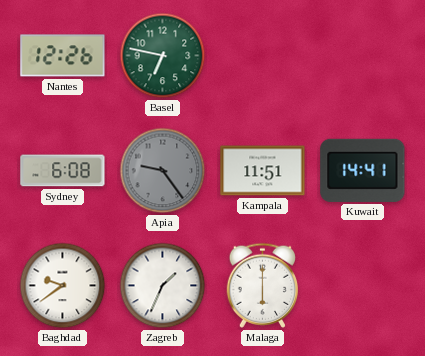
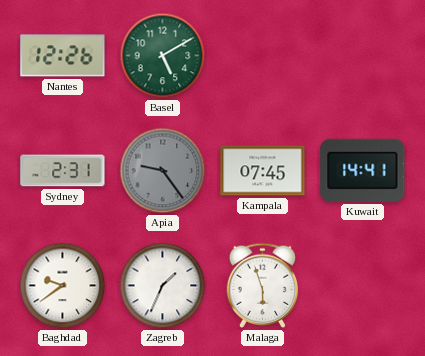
Basel: 6:47 -> 5:10 (163, 56)
Sydney: 6:08 -> 2:31 (63, 171)
Kampala: 11:51 -> 07:45 (263, 171)
Malaga: 6:00 -> 5:57 (263, 285)
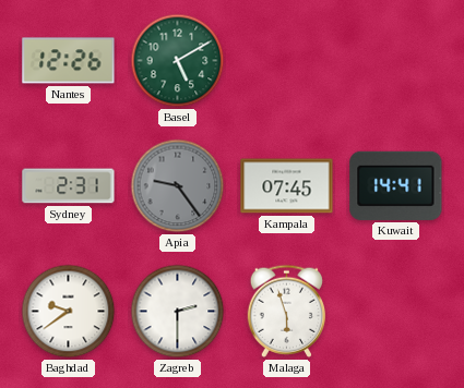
Zagreb: 1:34 -> 2:30 (178, 312)
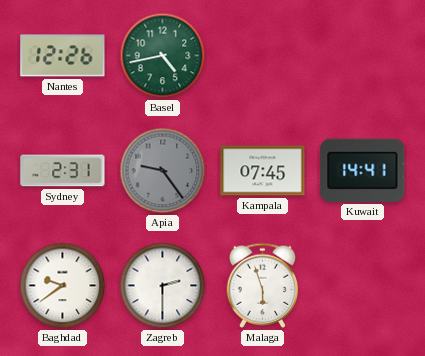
Basel: 5:10 -> 4:43 (163, 56)
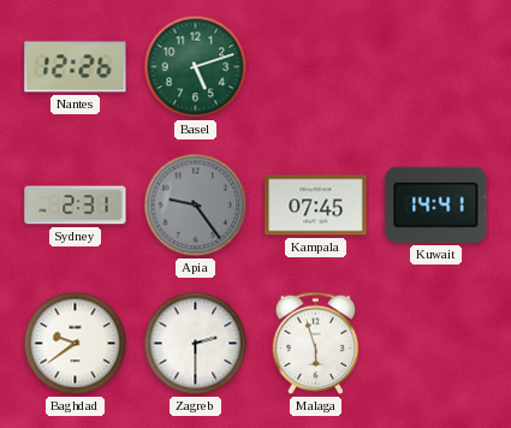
Basel: 4:43 -> 5:12 (196, 67)
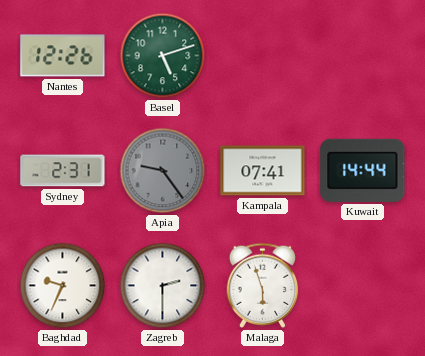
Kampala: 07:45 -> 07:41 (263, 171)
Kuwait: 14:41 -> 14:44 (363, 170)
Baghdad: 9:39 -> 9:34 (63, 286)
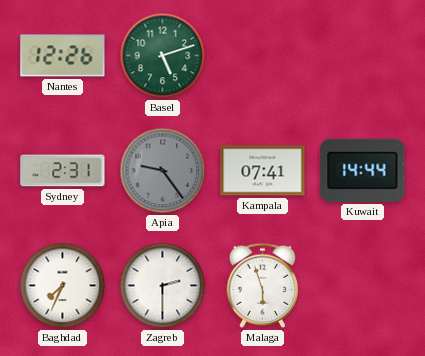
Baghdad: 9:34 -> 7:34 (63, 286)
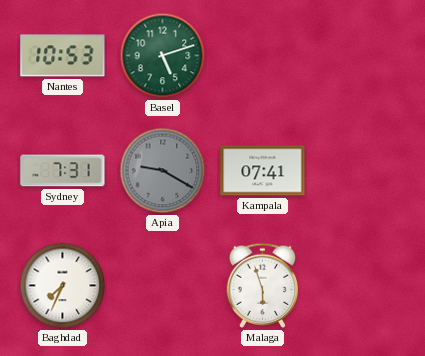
Nantes: 12:26 -> 10:53 (63, 56)
Sydney: 2:31 -> 7:31 (63, 171)
Apia: 9:24 -> 9:20 (163, 171)
Kuwait: 14:44 -> none (363, 170)
Zagreb: 2:30 -> none (163, 286)
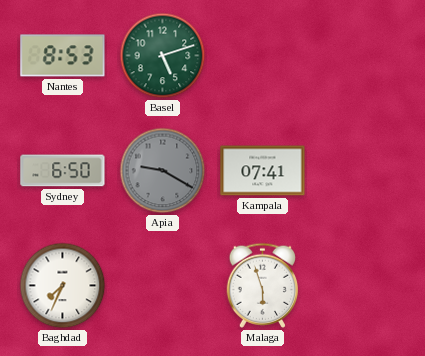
Nantes: 10:53 -> 8:53 (63, 56)
Sydney: 7:31 -> 6:50 (63, 171)
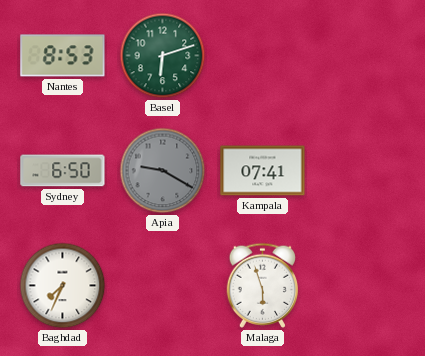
Basel: 5:12 -> 6:12 (163, 56)
